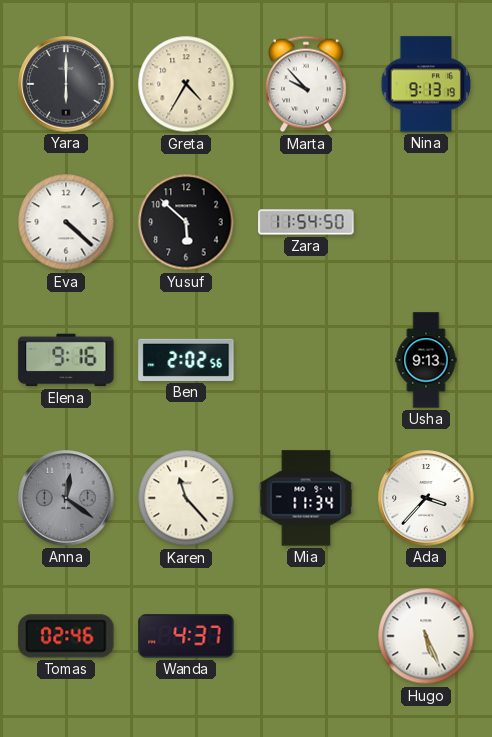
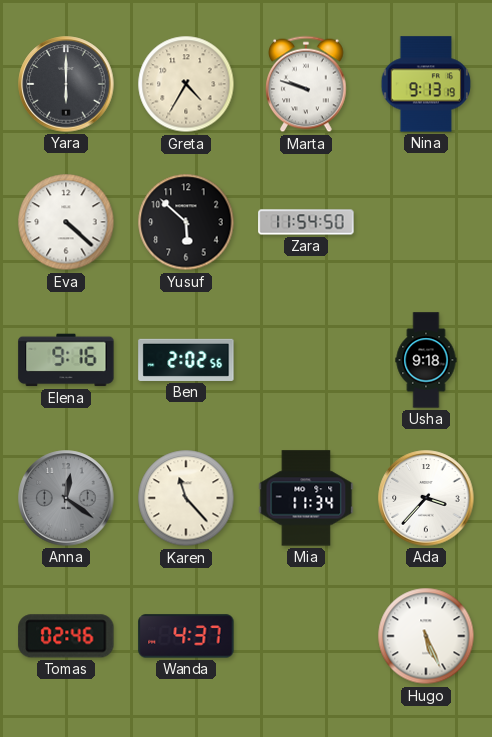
Marta: 9:53 -> 9:48 (306, 84)
Usha: 9:13 -> 9:18 (426, 360)
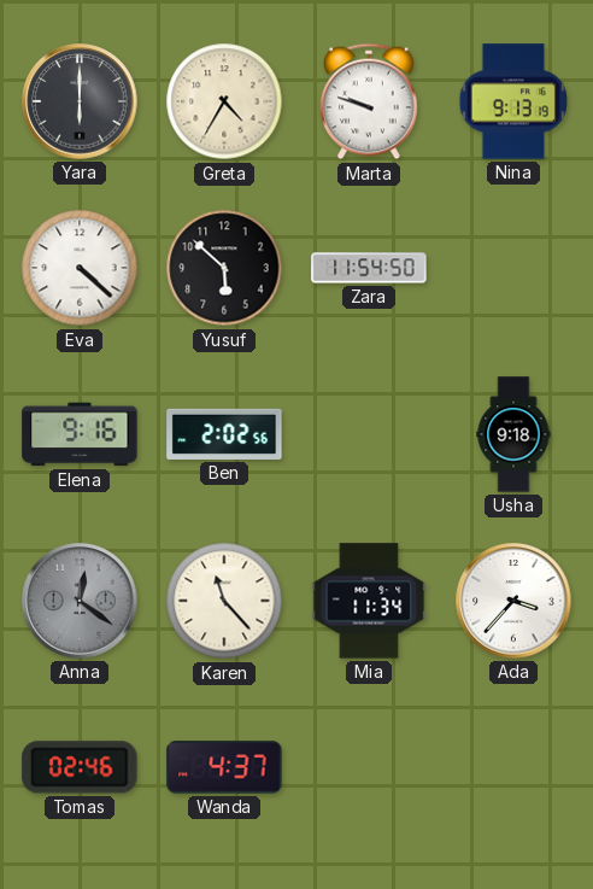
Hugo: 5:26 -> none (426, 636)
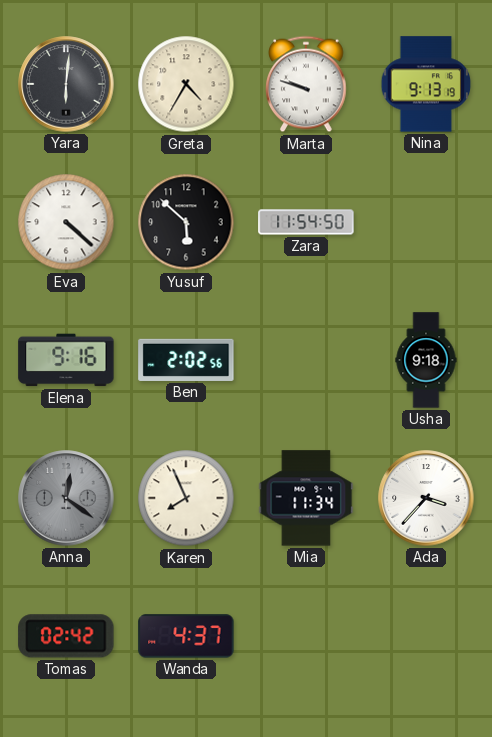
Yara: 6:00 -> 6:01 (66, 84)
Karen: 11:23 -> 7:56 (186, 498)
Tomas: 02:46 -> 02:42 (66, 636)
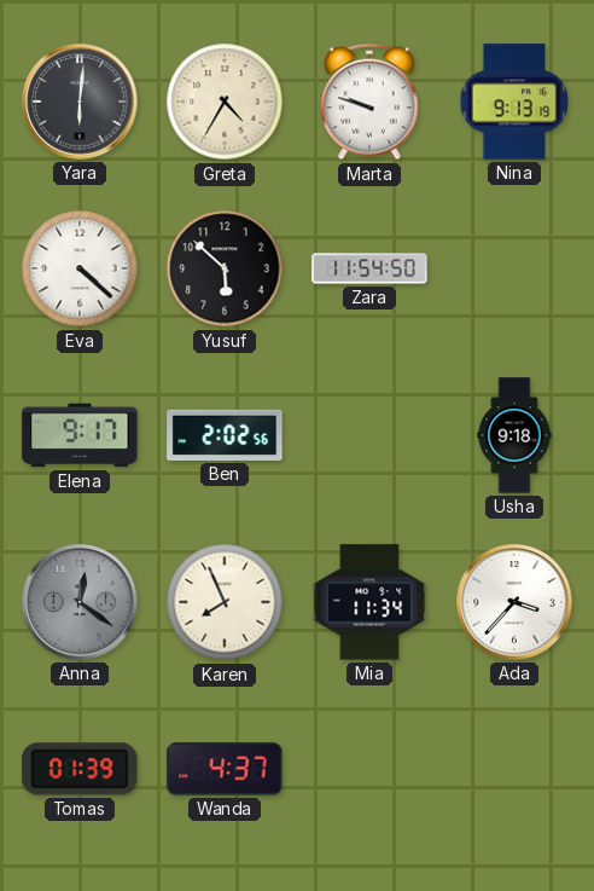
Elena: 9:16 -> 9:17 (80, 435)
Tomas: 02:42 -> 01:39 (80, 769)
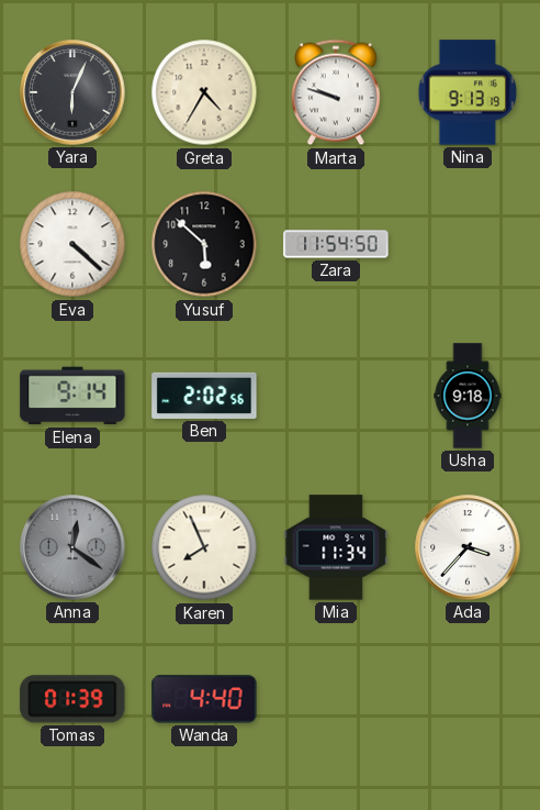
Yara: 6:01 -> 6:04 (72, 92)
Elena: 9:17 -> 9:14 (72, 396)
Wanda: 4:37 -> 4:40 (204, 699)
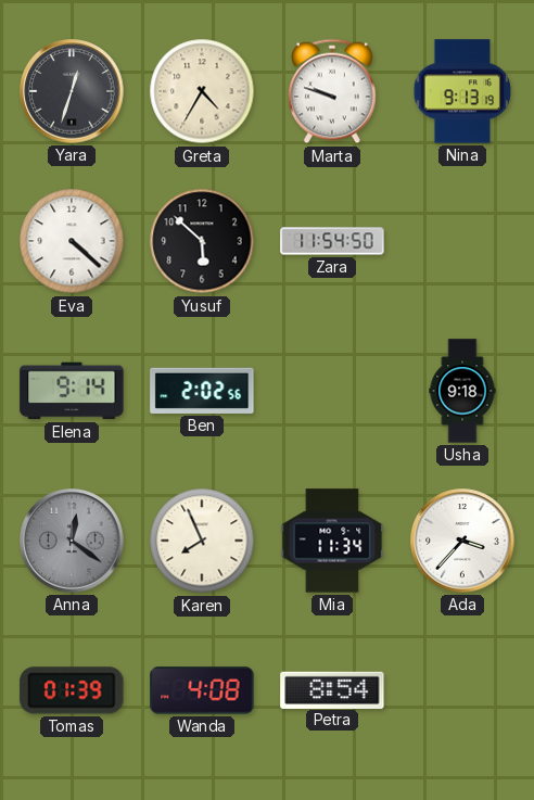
Yara: 6:04 -> 12:33 (72, 91)
Wanda: 4:40 -> 4:08 (202, 690)
Petra: none -> 8:54 (332, 689)
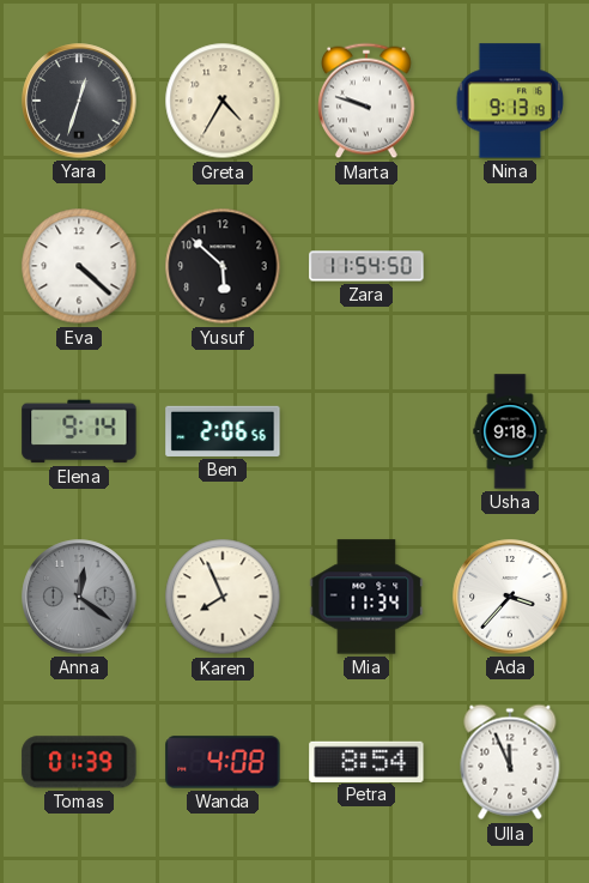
Ben: 2:02 -> 2:06 (223, 431)
Ulla: none -> 11:56 (510, 762)
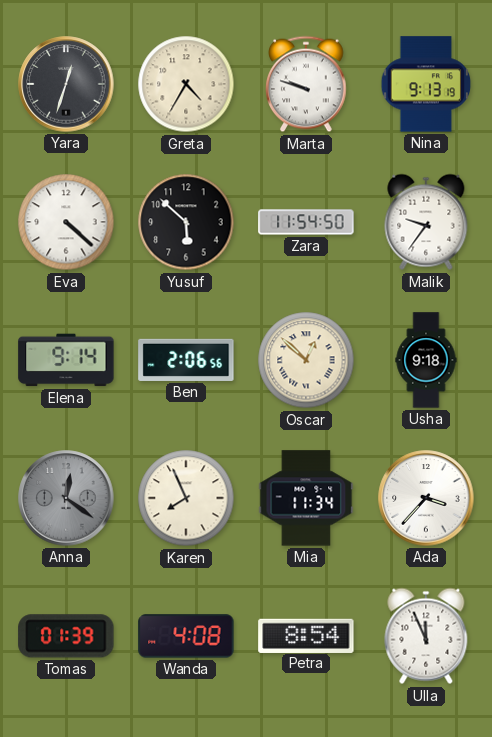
Malik: none -> 9:36 (426, 222)
Oscar: none -> 12:52 (306, 360)
